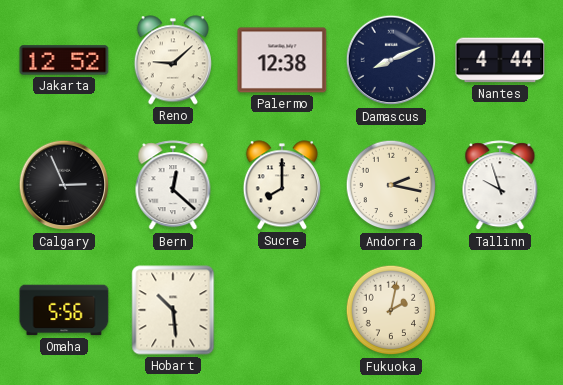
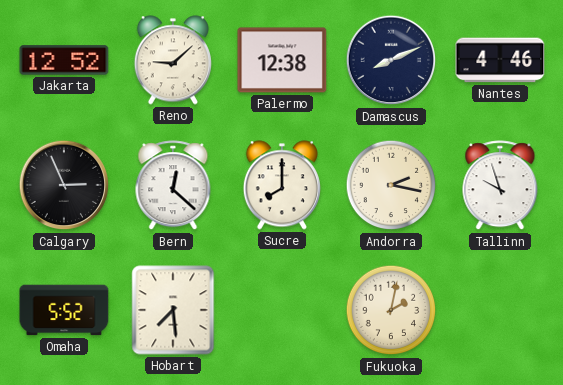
Nantes: 4:44 -> 4:46 (500, 60)
Omaha: 5:56 -> 5:52 (64, 310)
Hobart: 10:29 -> 7:29 (173, 310)
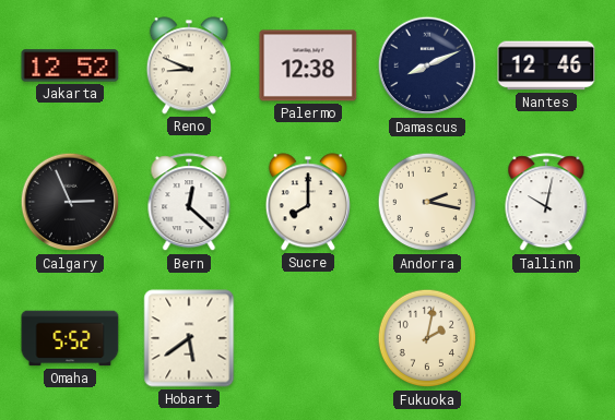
Reno: 9:08 -> 8:49 (189, 65)
Nantes: 4:46 -> 12:46 (546, 65)
Tallinn: 9:57 -> 10:02 (546, 203)
Hobart: 7:29 -> 5:39 (189, 338)
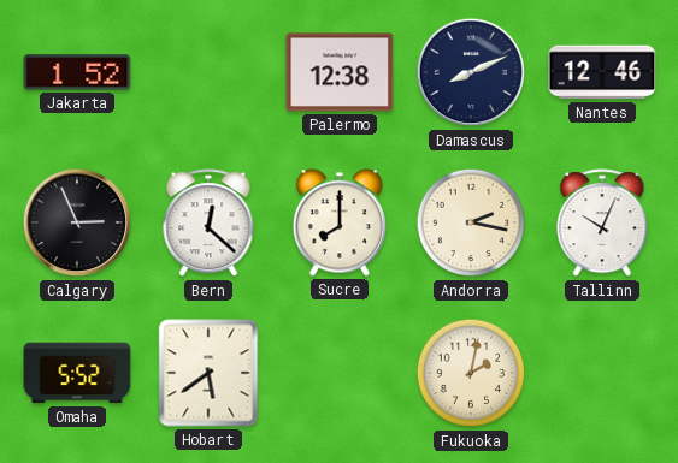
Jakarta: 12:52 -> 1:52 (77, 72)
Reno: 8:49 -> none (189, 65)
Tallinn: 10:02 -> 10:04 (602, 224)
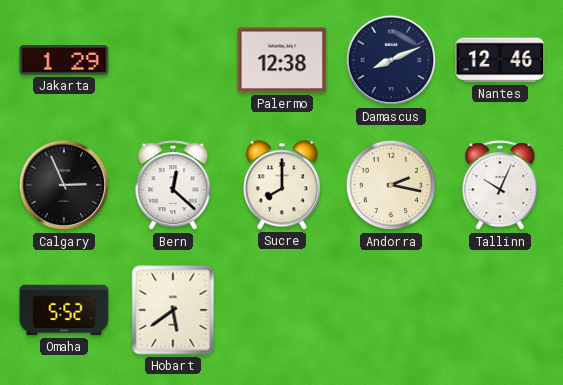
Jakarta: 1:52 -> 1:29 (64, 60)
Fukuoka: 2:02 -> none (471, 373)
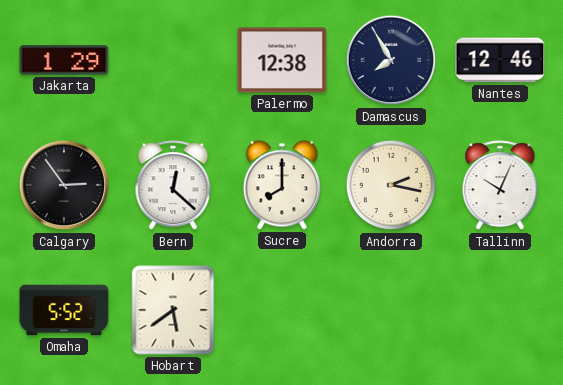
Damascus: 8:11 -> 7:55 (391, 60)
Calgary: 2:56 -> 2:54 (64, 185)
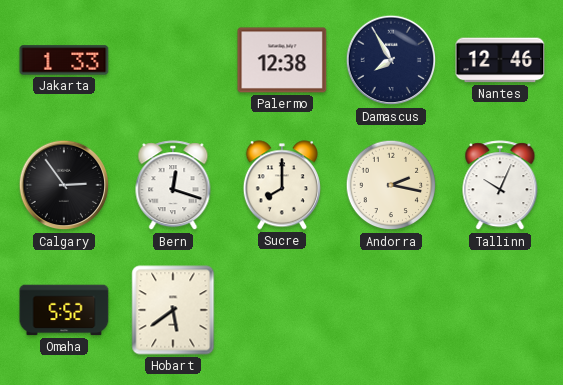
Jakarta: 1:29 -> 1:33 (64, 60)
Bern: 12:22 -> 12:18 (173, 186)
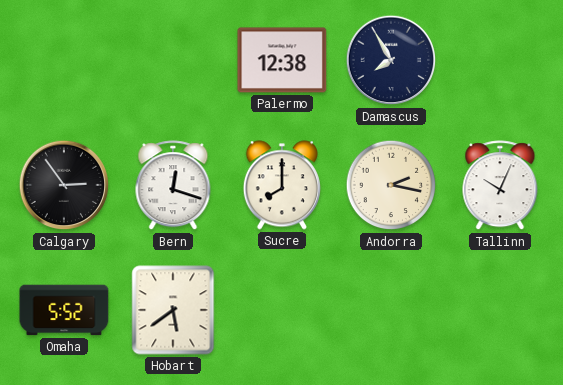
Jakarta: 1:33 -> none (64, 60)
Nantes: 12:46 -> none (500, 60)
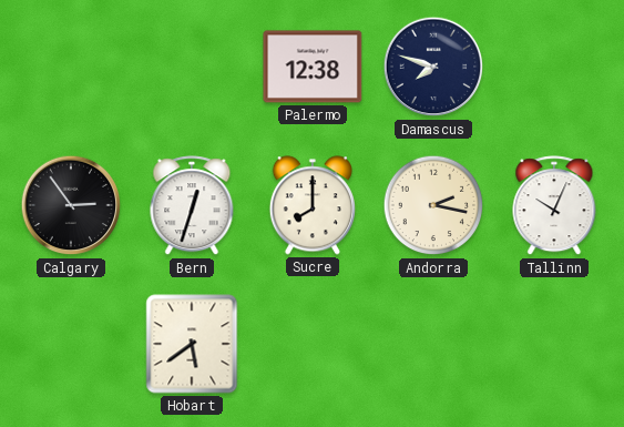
Damascus: 7:55 -> 7:48 (433, 67)
Bern: 12:18 -> 12:33 (192, 206)
Omaha: 5:52 -> none (64, 310)
